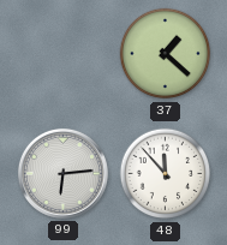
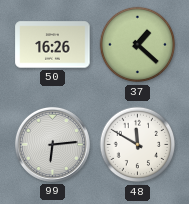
50: none -> 16:26 (53, 45)
48: 11:53 -> 11:50 (138, 145)
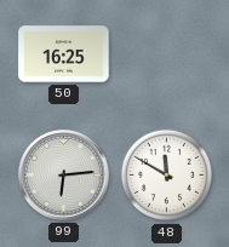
50: 16:26 -> 16:25 (64, 54)
37: 1:22 -> none (138, 45)
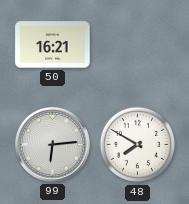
50: 16:25 -> 16:21 (53, 45)
48: 11:50 -> 7:50 (138, 145)
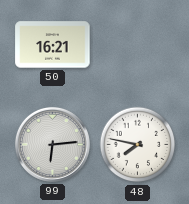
48: 7:50 -> 7:47 (138, 145)
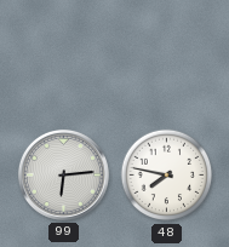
50: 16:21 -> none (53, 45)
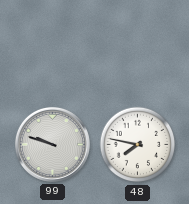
99: 6:14 -> 9:48 (52, 144)
